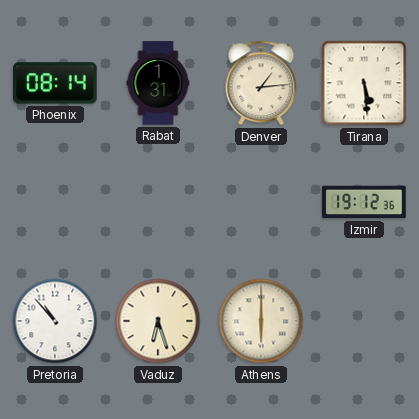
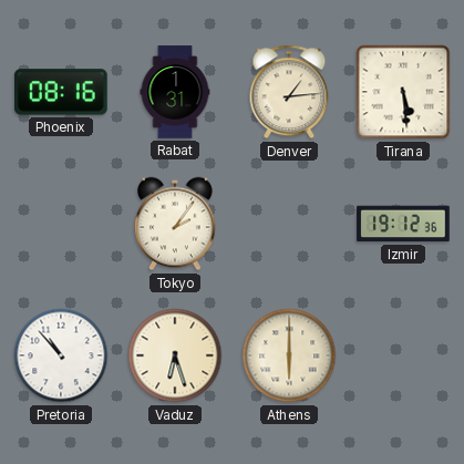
Phoenix: 08:14 -> 08:16 (62, 92)
Tokyo: none -> 2:06 (175, 224)
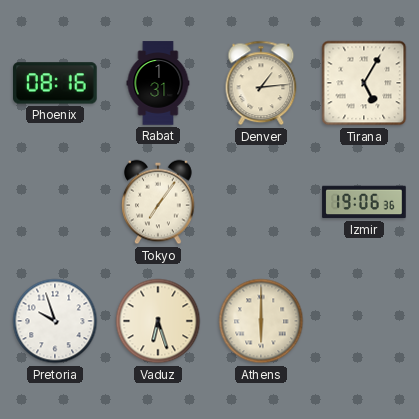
Tirana: 5:29 -> 5:05 (364, 83)
Tokyo: 2:06 -> 7:06 (158, 202)
Izmir: 19:12 -> 19:06 (364, 202)
Pretoria: 10:53 -> 9:57 (55, 321)
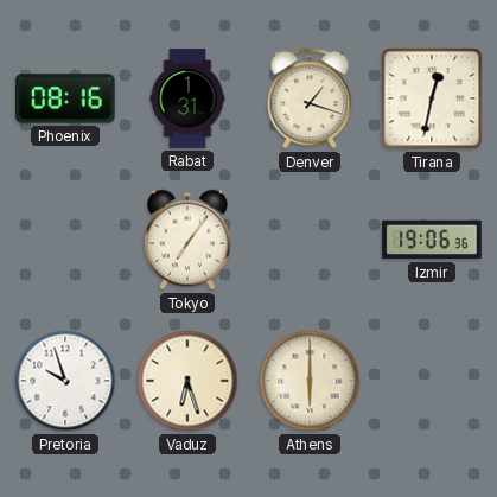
Denver: 1:14 -> 1:18 (310, 98)
Tirana: 5:05 -> 12:32 (432, 98)
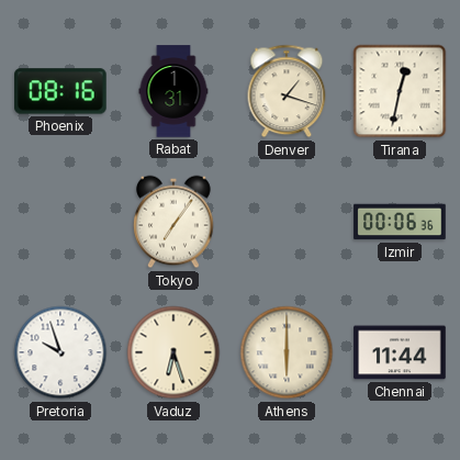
Izmir: 19:06 -> 00:06 (400, 222)
Chennai: none -> 11:44 (400, 352)
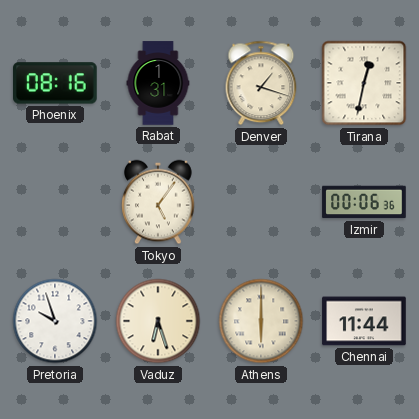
Tokyo: 7:06 -> 5:06 (158, 202)
